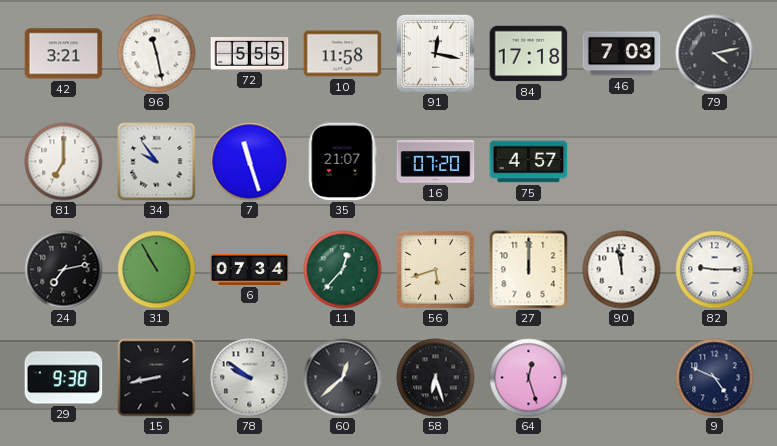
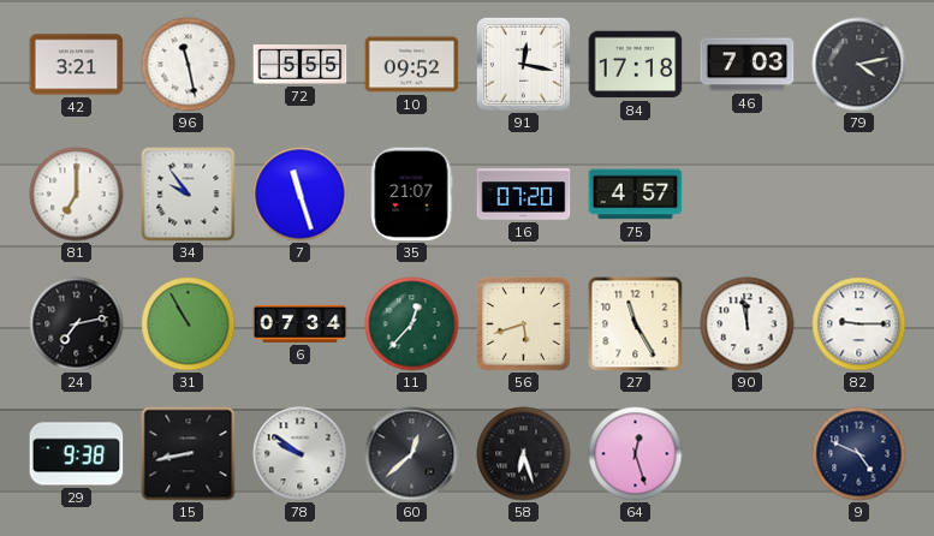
10: 11:58 -> 09:52 (412, 65)
27: 12:00 -> 11:25 (636, 324)
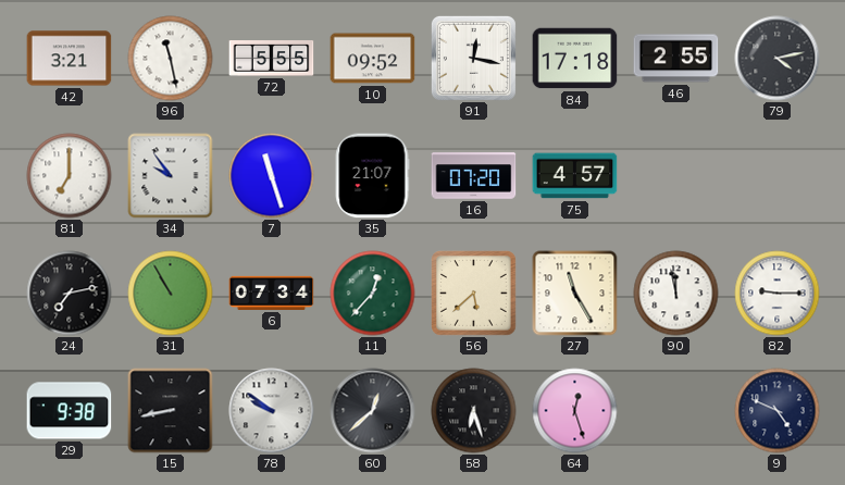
46: 7:03 -> 2:55 (676, 59)
56: 5:42 -> 5:38 (474, 294)
